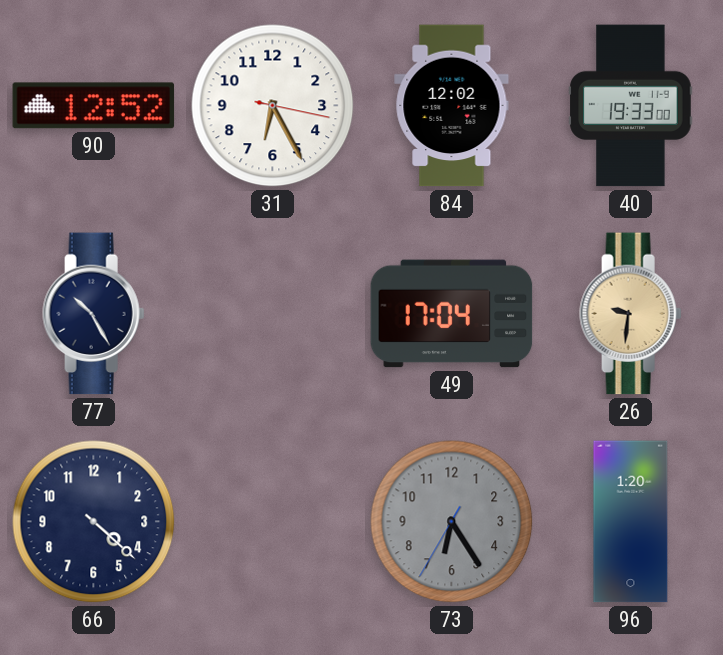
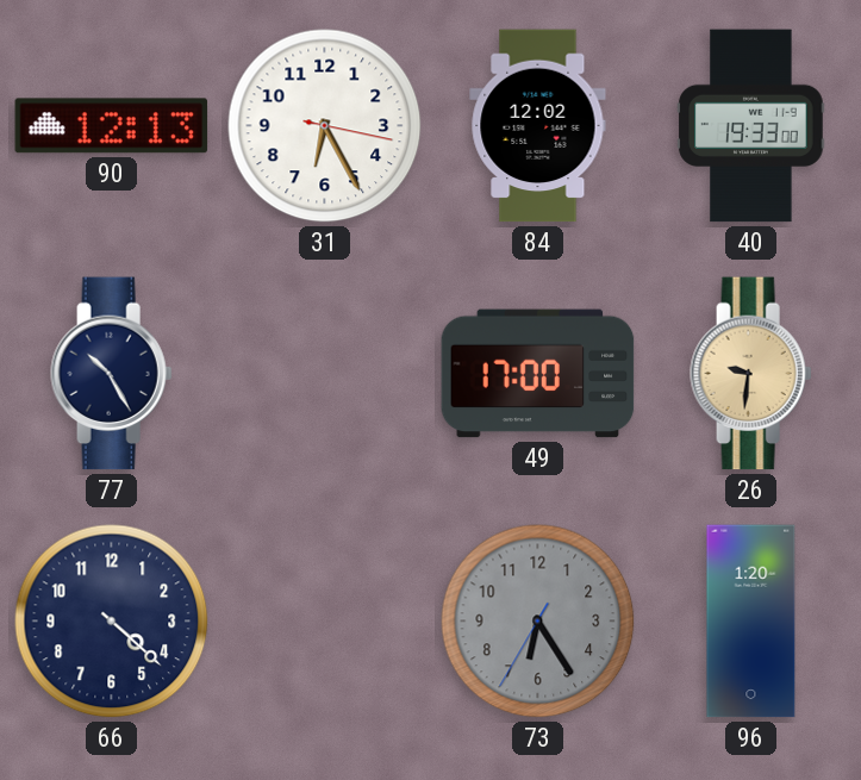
90: 12:52 -> 12:13 (112, 126)
49: 17:04 -> 17:00 (538, 374)
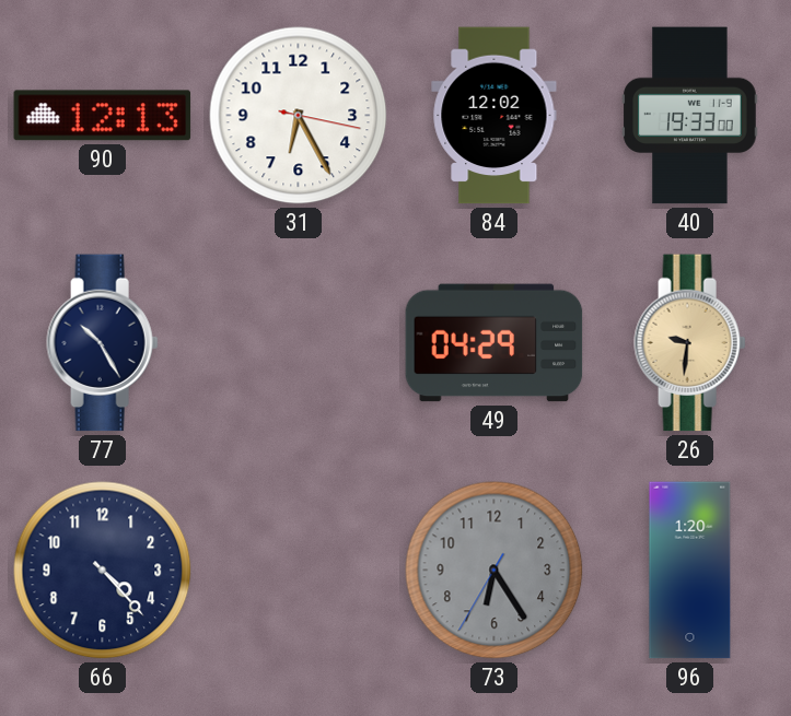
49: 17:00 -> 04:29 (495, 343)
66: 4:22 -> 4:23 (103, 571)
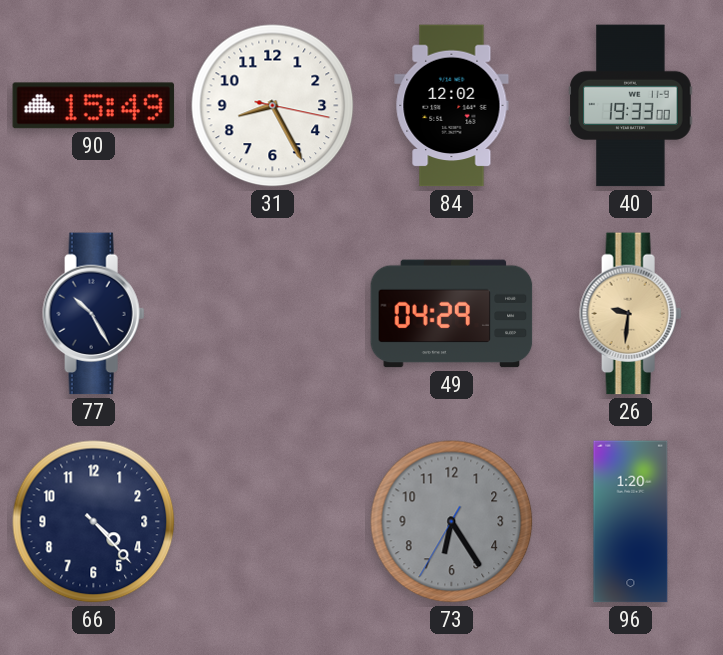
90: 12:13 -> 15:49 (94, 106)
31: 6:25 -> 8:25 (273, 106)
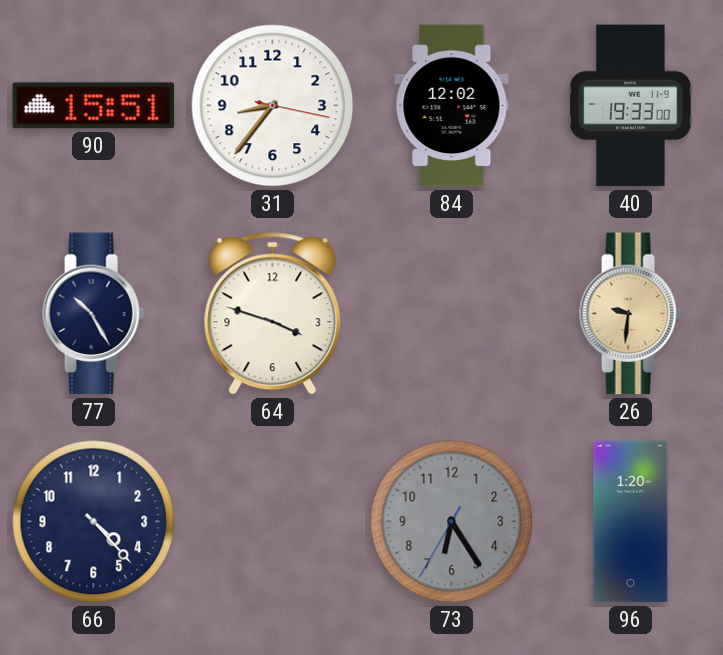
90: 15:49 -> 15:51 (94, 106)
31: 8:25 -> 8:36 (273, 106)
64: none -> 3:48 (273, 314)
49: 04:29 -> none (452, 314)
